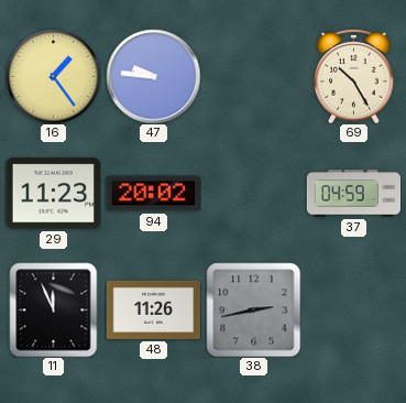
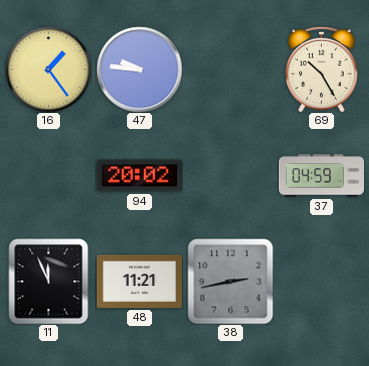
29: 11:23 -> none (53, 194)
48: 11:26 -> 11:21 (139, 281)
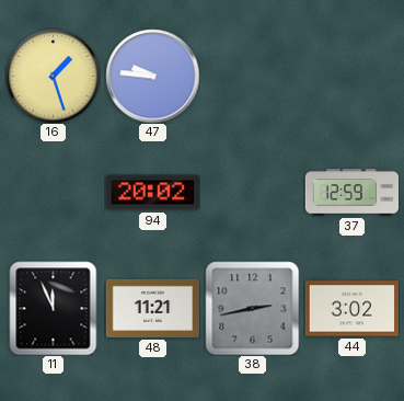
16: 1:24 -> 1:27 (53, 76)
69: 10:25 -> none (322, 69)
37: 04:59 -> 12:59 (351, 193)
44: none -> 3:02 (351, 309)
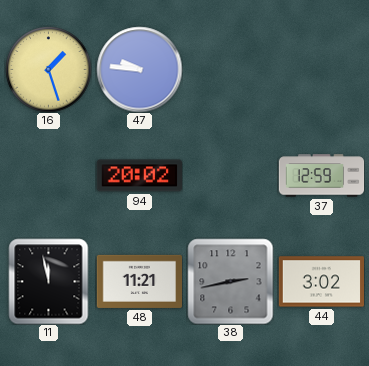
11: 11:56 -> 11:58 (49, 281)
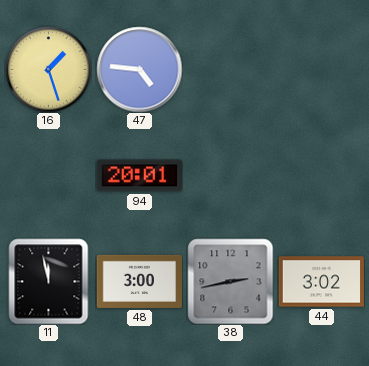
47: 9:46 -> 4:46 (139, 69)
94: 20:02 -> 20:01 (139, 176)
37: 12:59 -> none (321, 176)
48: 11:21 -> 3:00 (139, 281)
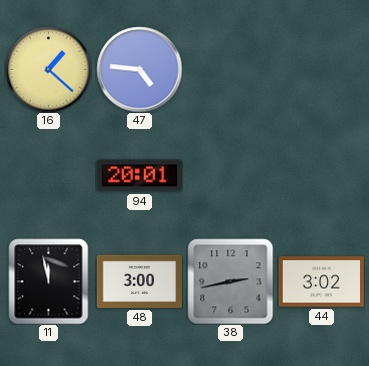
16: 1:27 -> 1:22 (48, 69)
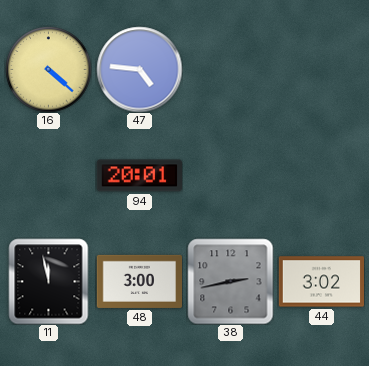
16: 1:22 -> 4:22 (48, 69)
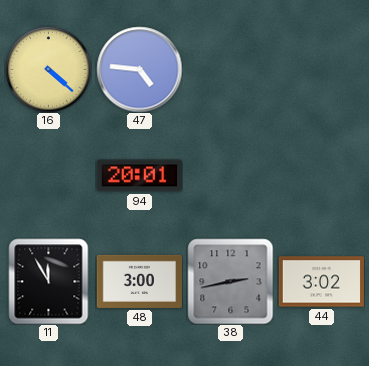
11: 11:58 -> 11:55 (49, 281)
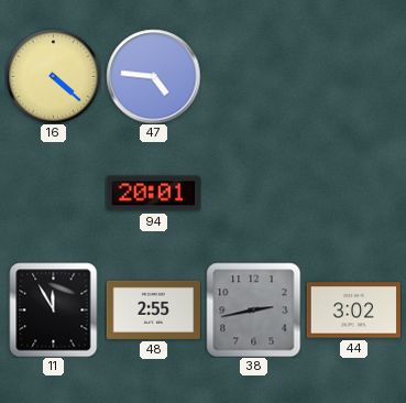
48: 3:00 -> 2:55 (153, 309)
